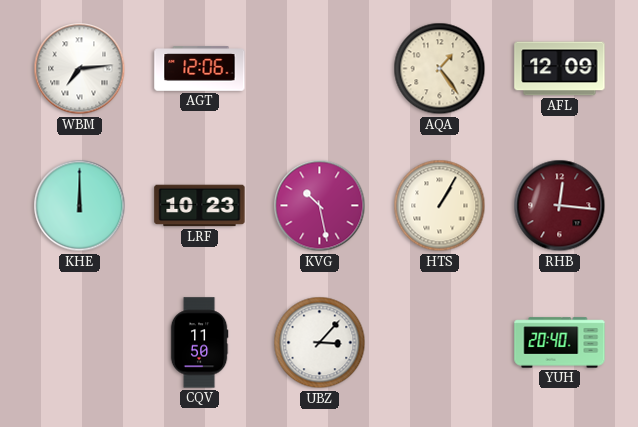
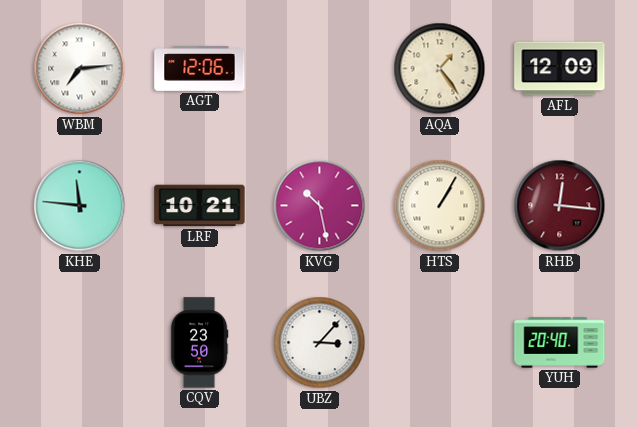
KHE: 12:00 -> 11:46 (80, 206)
LRF: 10:23 -> 10:21 (200, 206)
CQV: 11:50 -> 23:50 (199, 343)
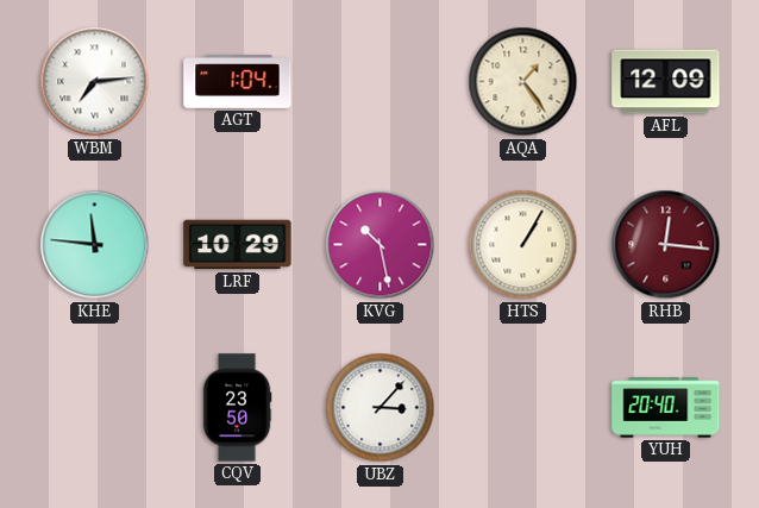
AGT: 12:06 -> 1:04 (238, 82)
LRF: 10:21 -> 10:29 (238, 245)
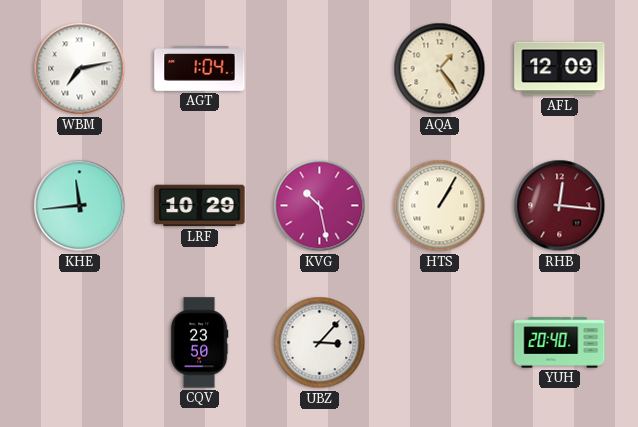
WBM: 7:14 -> 7:13 (80, 69)
KHE: 11:46 -> 11:44 (80, 206)
